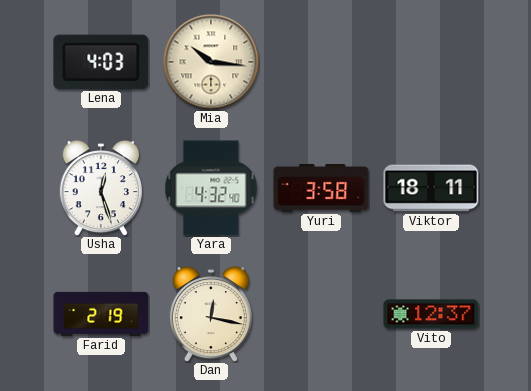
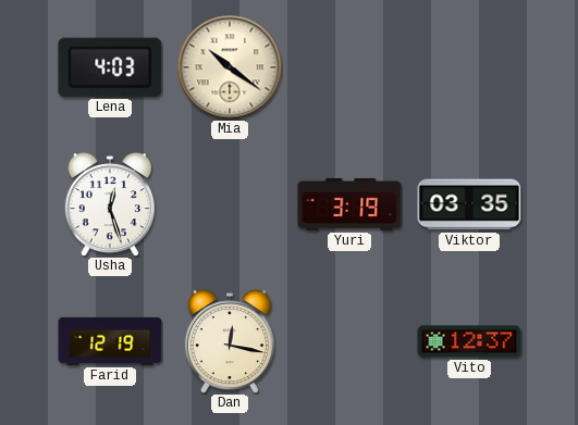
Mia: 10:16 -> 10:21 (230, 67)
Yara: 4:32 -> none (211, 188)
Yuri: 3:58 -> 3:19 (349, 204)
Viktor: 18:11 -> 03:35 (469, 204)
Farid: 2:19 -> 12:19 (110, 341)
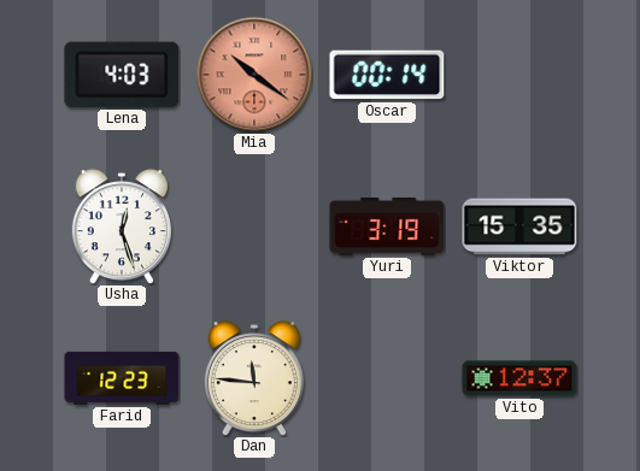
Mia dial: cream -> salmon (254, 75)
Oscar: none -> 00:14 (387, 75)
Viktor: 03:35 -> 15:35 (519, 226)
Farid: 12:19 -> 12:23 (122, 378)
Dan: 12:17 -> 11:46 (254, 378)
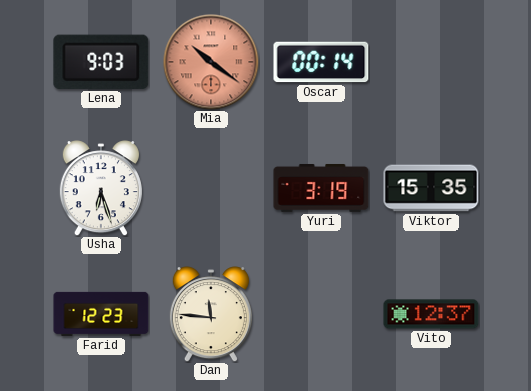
Lena: 4:03 -> 9:03 (101, 62)
Usha: 12:27 -> 6:27 (101, 188)
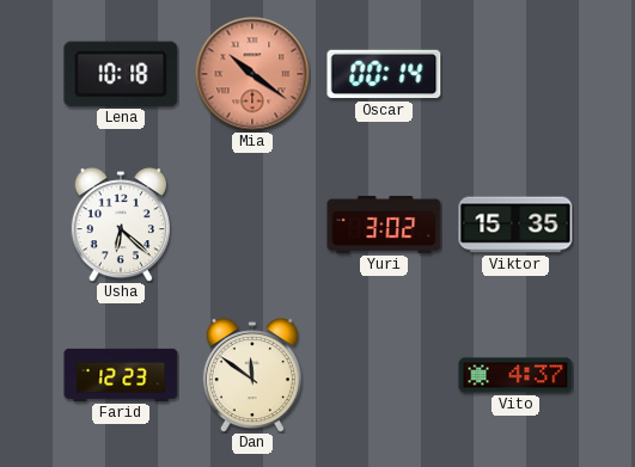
Lena: 9:03 -> 10:18 (121, 74)
Usha: 6:27 -> 6:22 (121, 225)
Yuri: 3:19 -> 3:02 (384, 225)
Dan: 11:46 -> 11:51 (252, 375)
Vito: 12:37 -> 4:37 (515, 375)
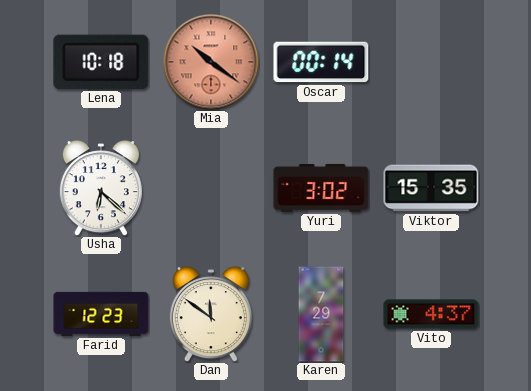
Karen: none -> 7:29 (321, 314)
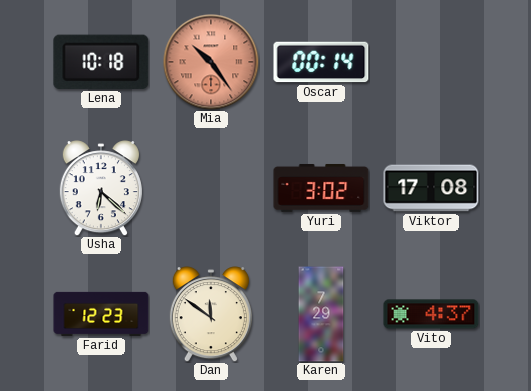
Mia: 10:21 -> 10:24 (211, 62)
Viktor: 15:35 -> 17:08 (431, 188)
